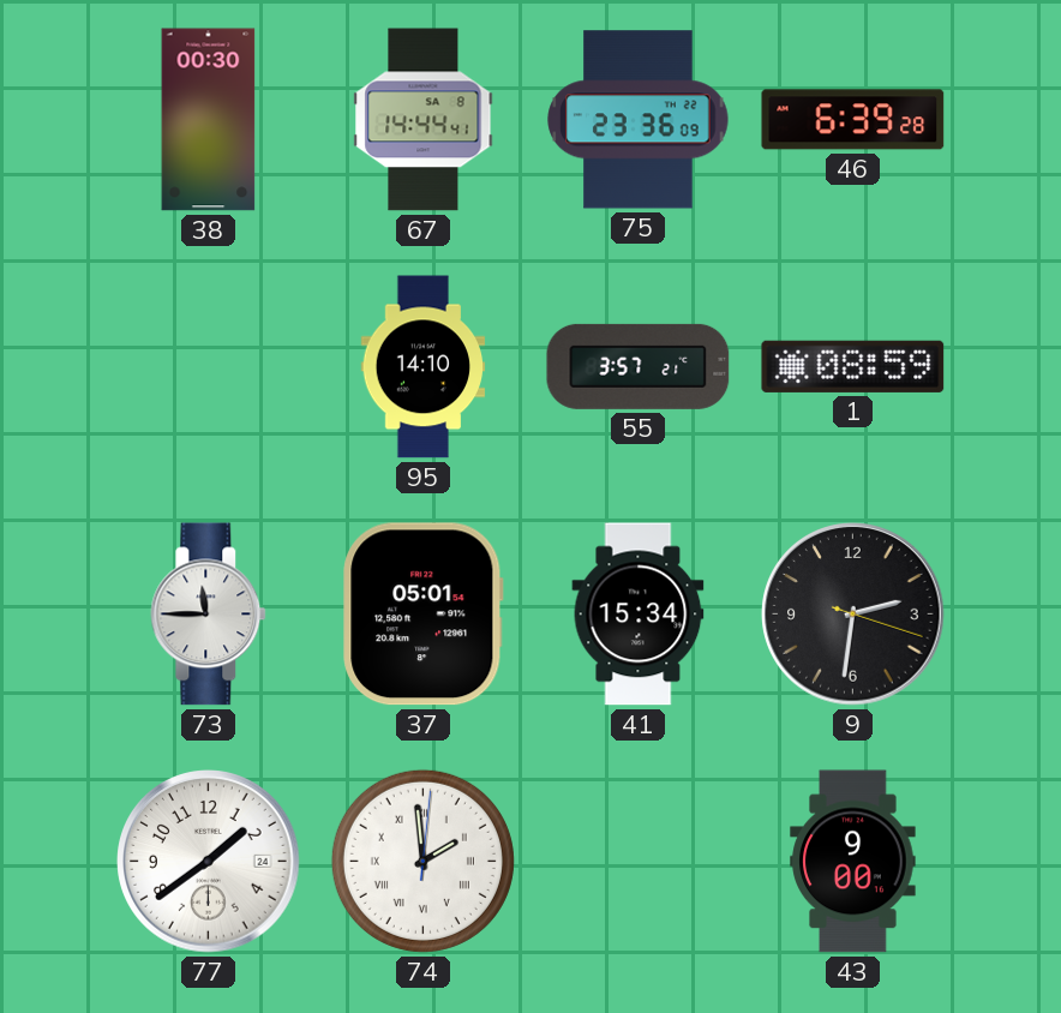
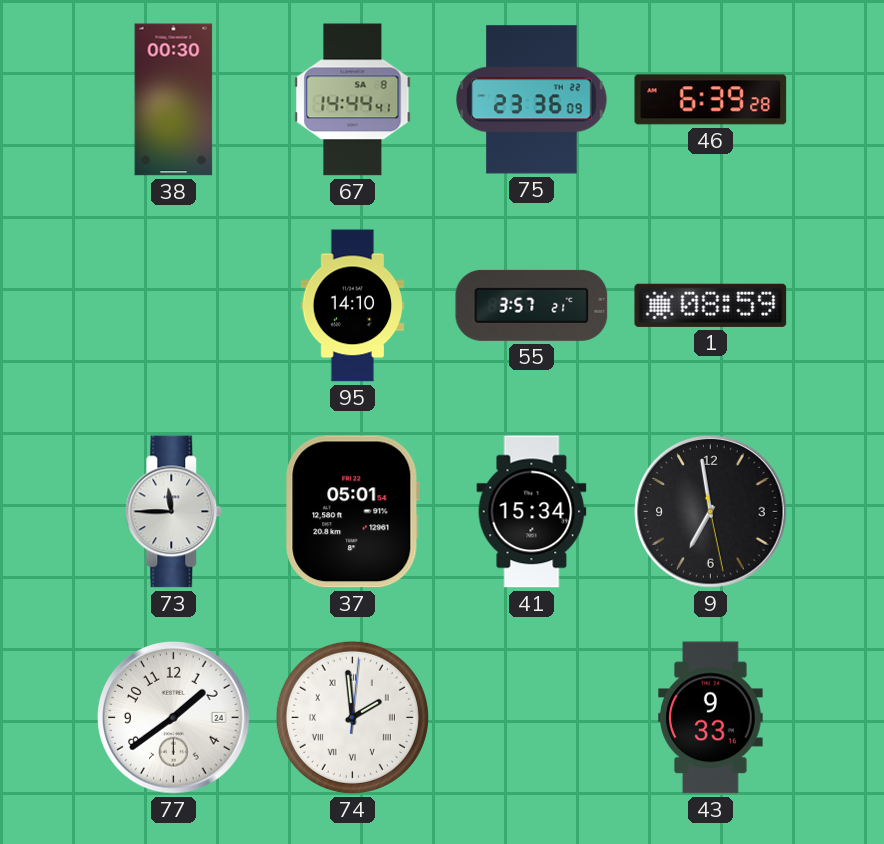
9: 2:31 -> 6:58 (711, 512)
43: 9:00 -> 9:33 (711, 718)
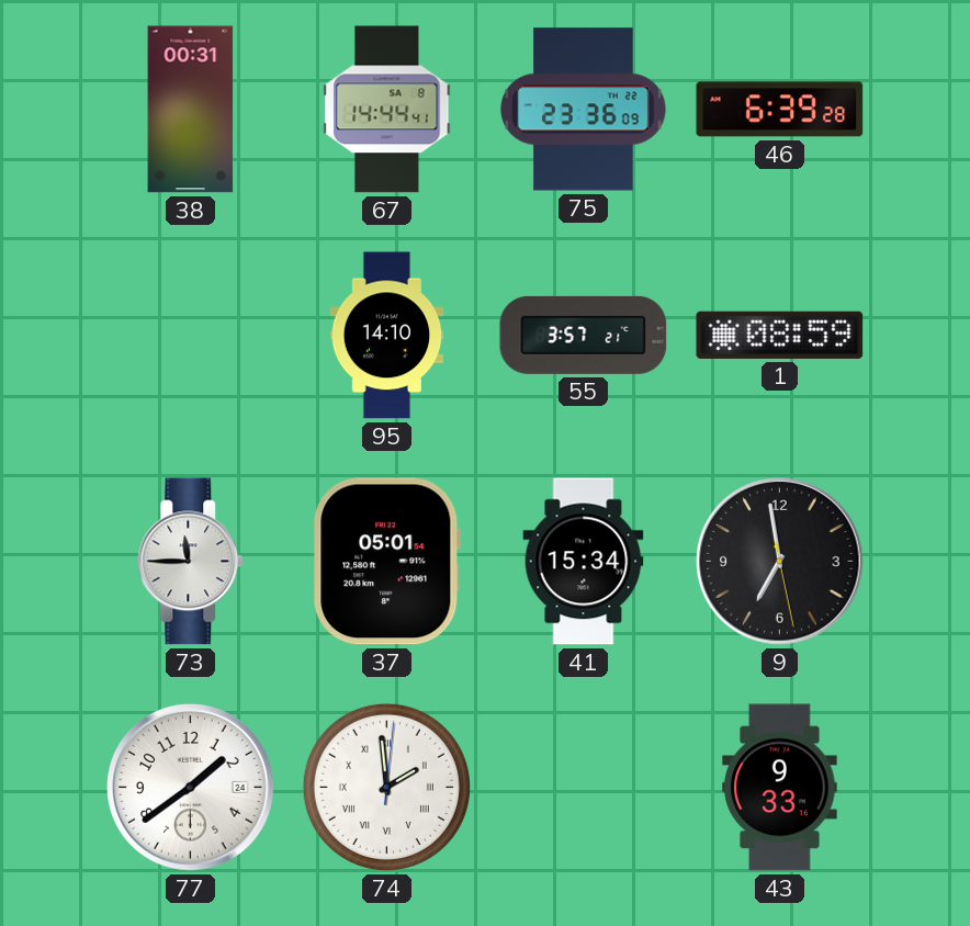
38: 00:30 -> 00:31 (191, 110)
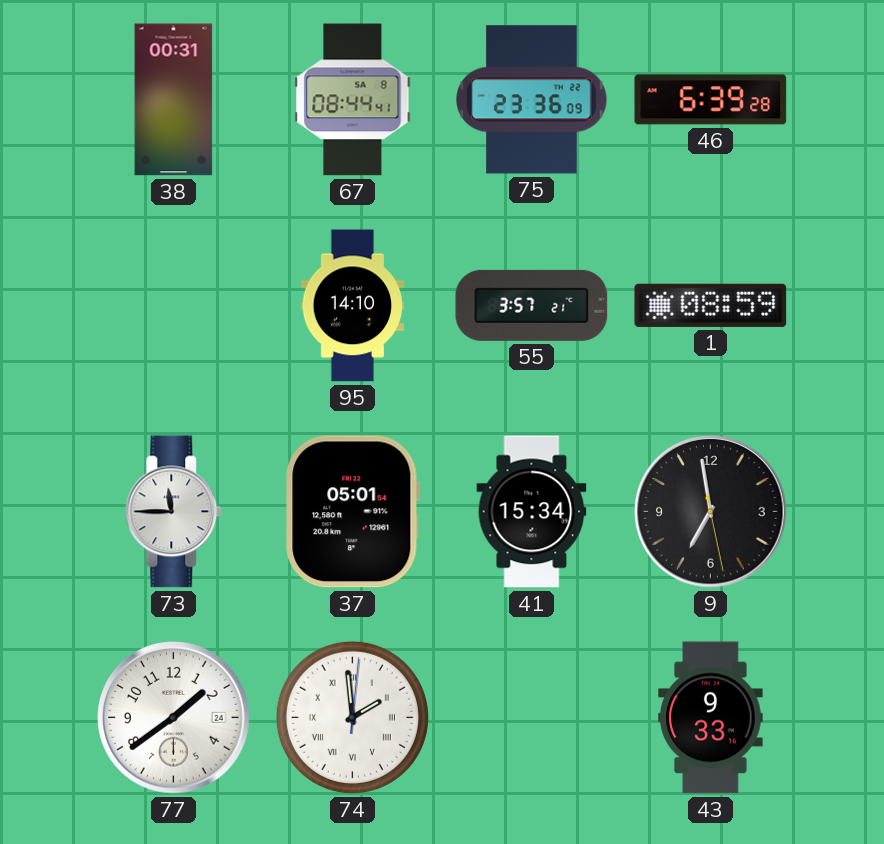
67: 14:44 -> 08:44 (353, 100)
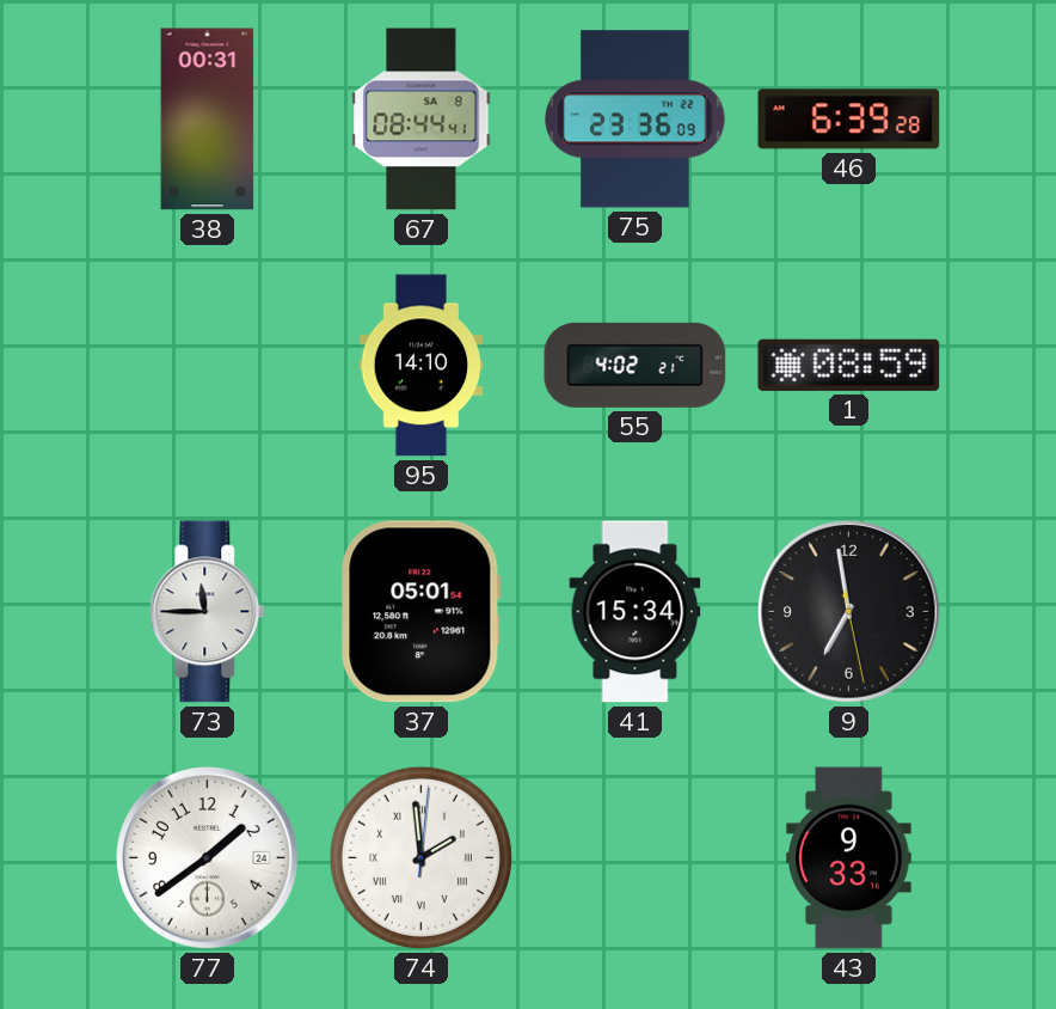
55: 3:57 -> 4:02 (636, 365)
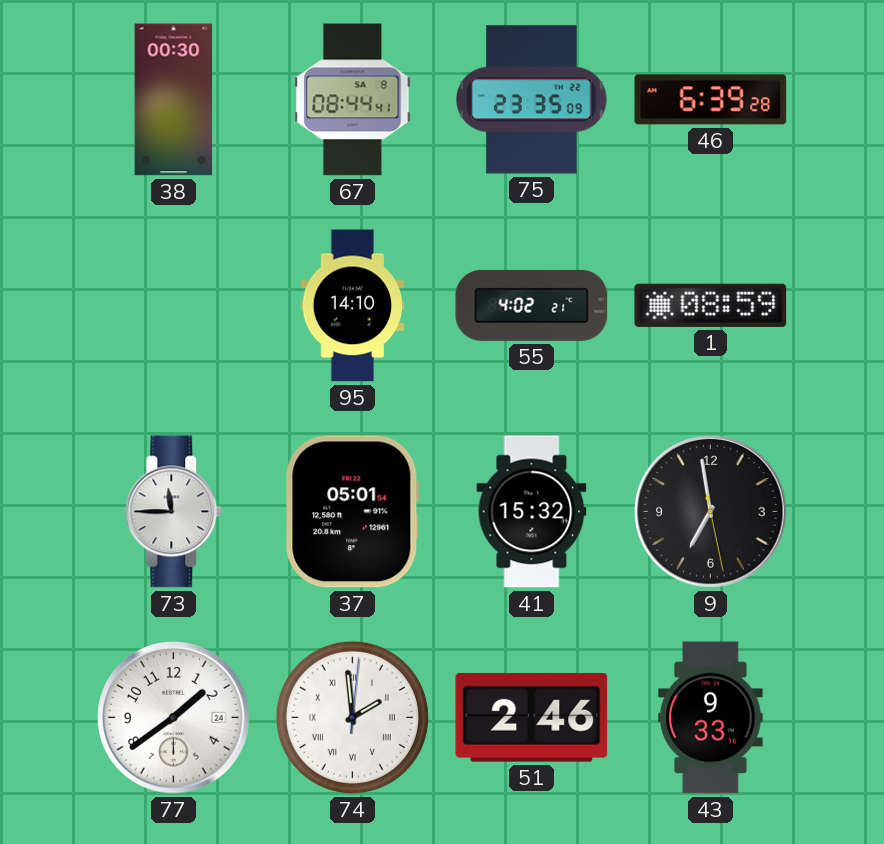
38: 00:31 -> 00:30 (174, 100)
75: 23:36 -> 23:35 (532, 100)
41: 15:34 -> 15:32 (532, 512)
51: none -> 2:46 (532, 718)
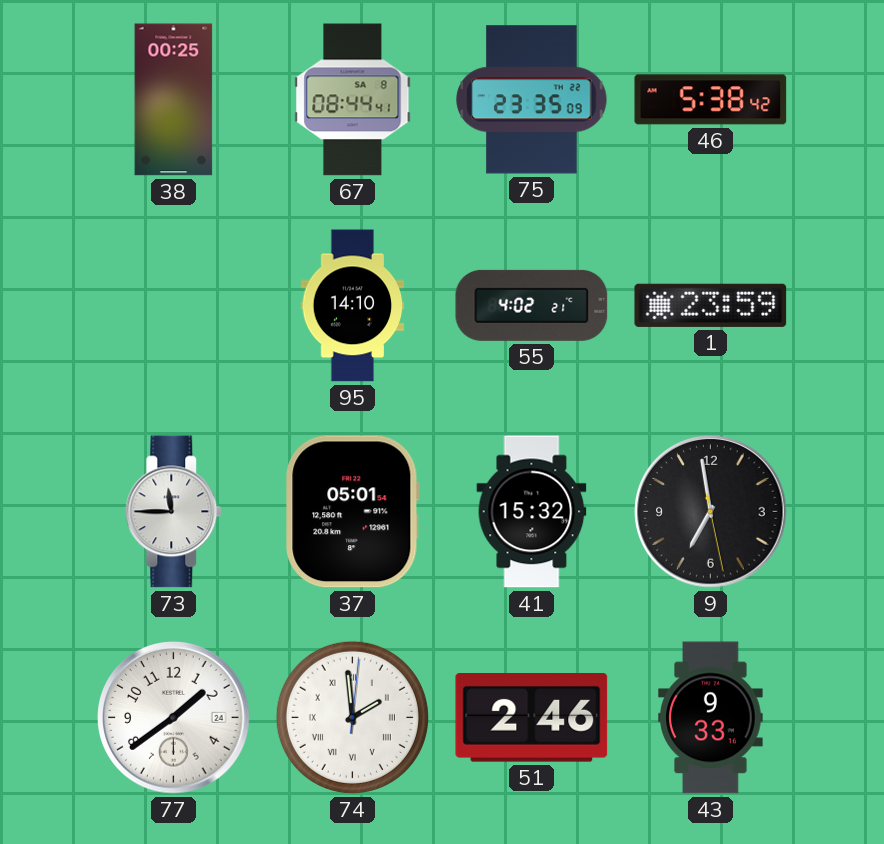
38: 00:30 -> 00:25 (174, 100)
46: 6:39 -> 5:38 (711, 100)
1: 08:59 -> 23:59 (711, 305)
